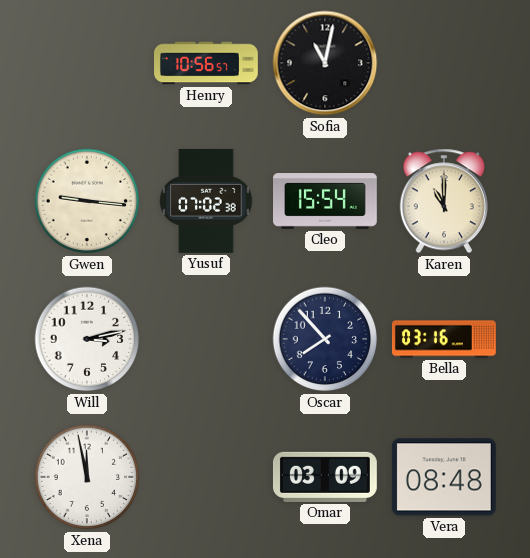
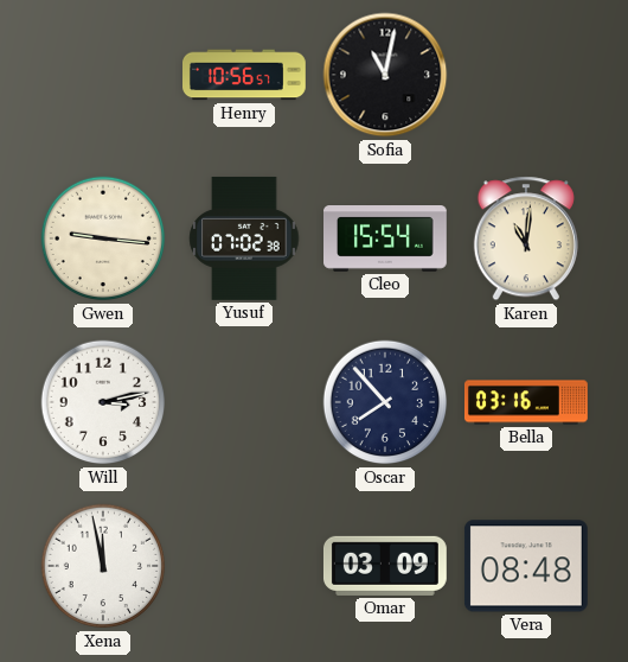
Karen: 11:00 -> 11:01 (526, 238)
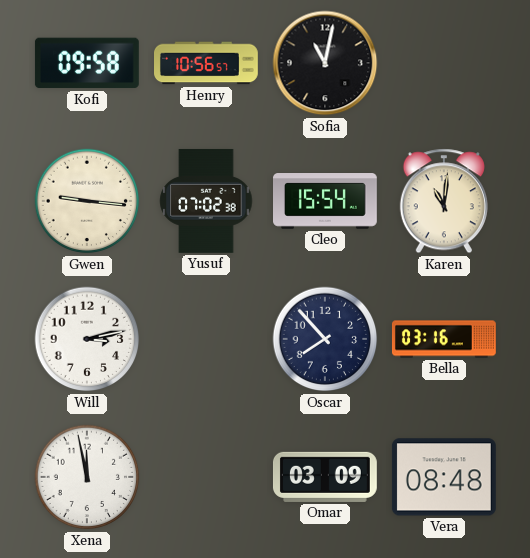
Kofi: none -> 09:58 (87, 63)
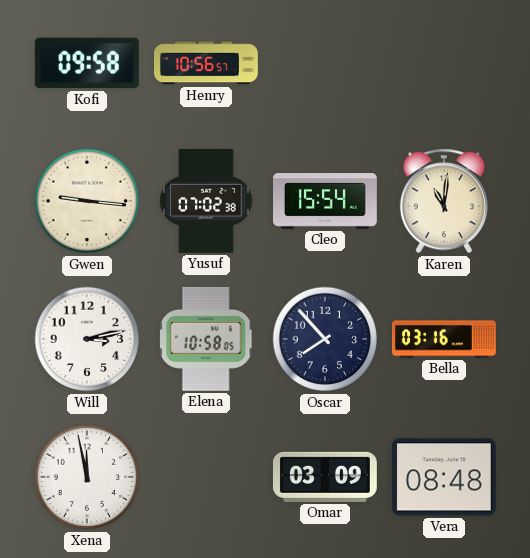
Sofia: 11:02 -> none (325, 63)
Elena: none -> 10:58 (206, 339)
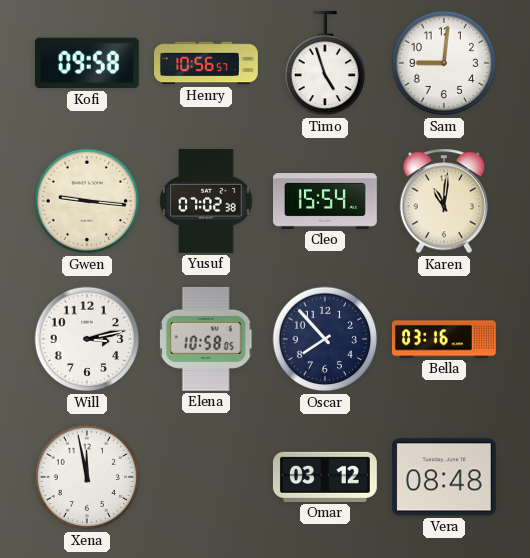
Timo: none -> 4:57 (324, 63)
Sam: none -> 9:01 (444, 63)
Omar: 03:09 -> 03:12 (325, 477)
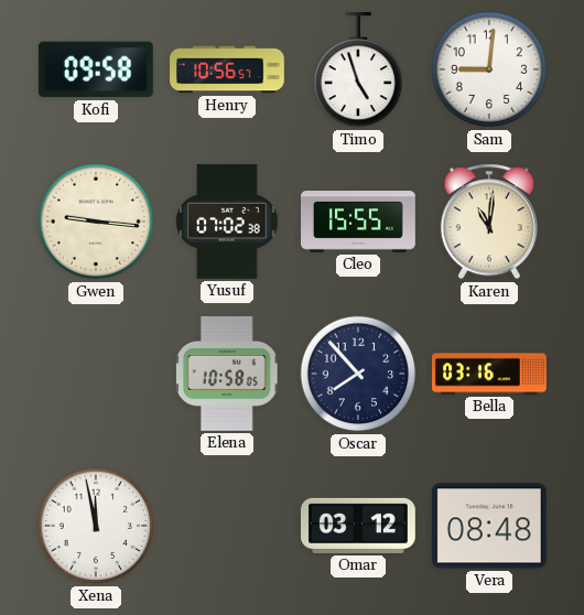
Cleo: 15:54 -> 15:55 (359, 223)
Will: 3:13 -> none (87, 339)
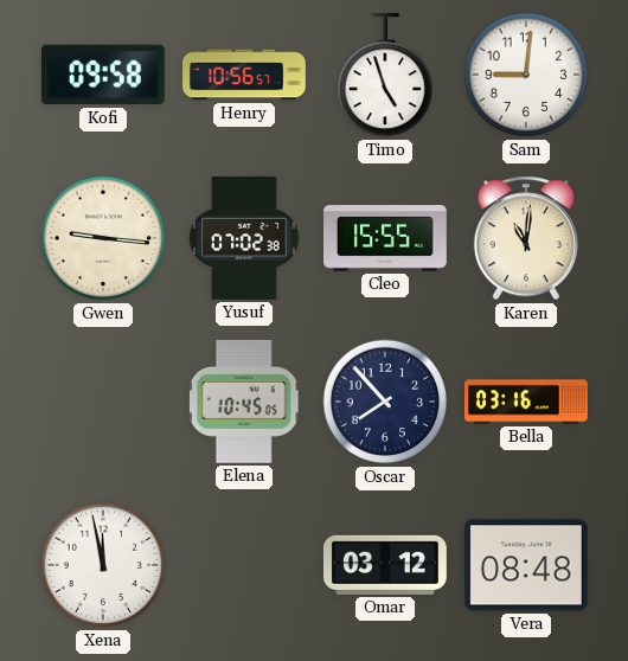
Elena: 10:58 -> 10:45 (244, 402)
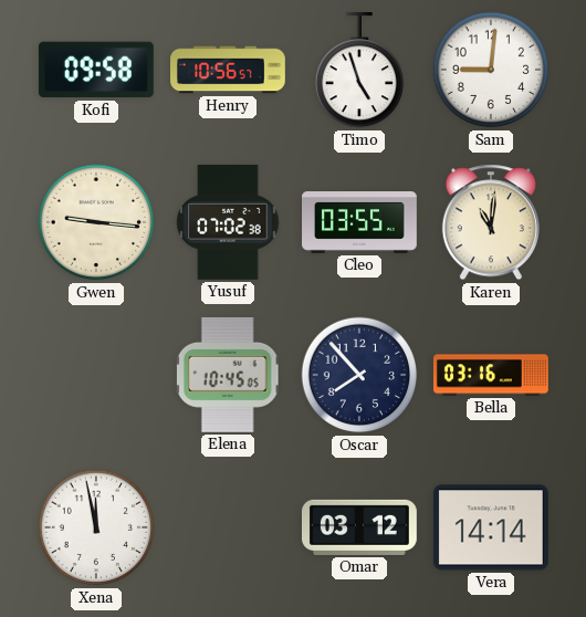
Cleo: 15:55 -> 03:55 (360, 223)
Vera: 08:48 -> 14:14 (491, 527)
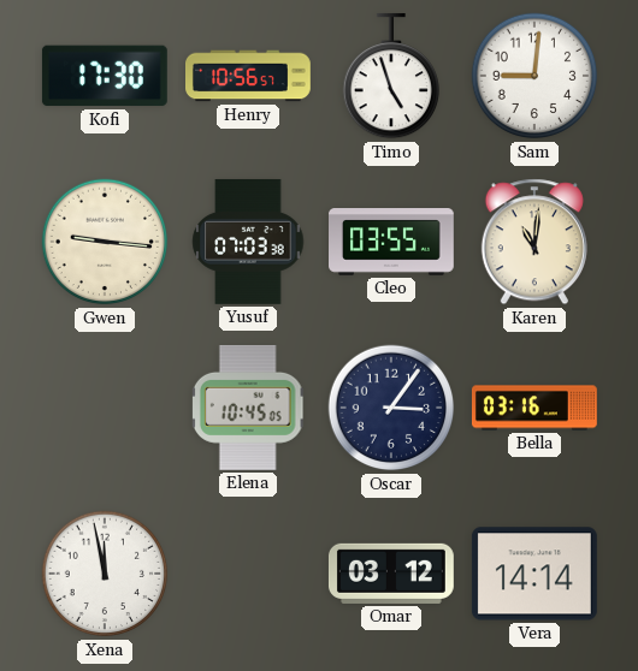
Kofi: 09:58 -> 17:30 (105, 76)
Yusuf: 07:02 -> 07:03 (248, 242)
Oscar: 7:53 -> 3:06 (391, 408)
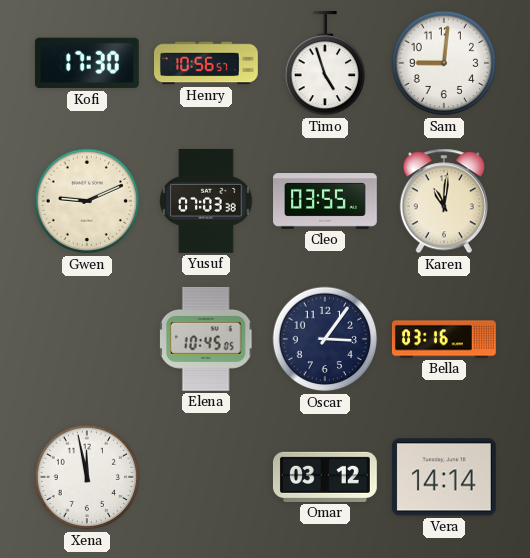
Gwen: 9:16 -> 9:11 (87, 201)
